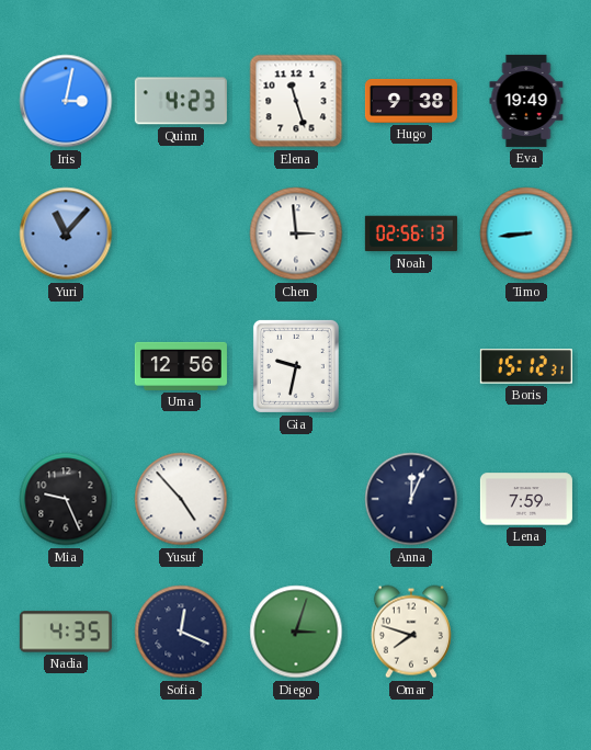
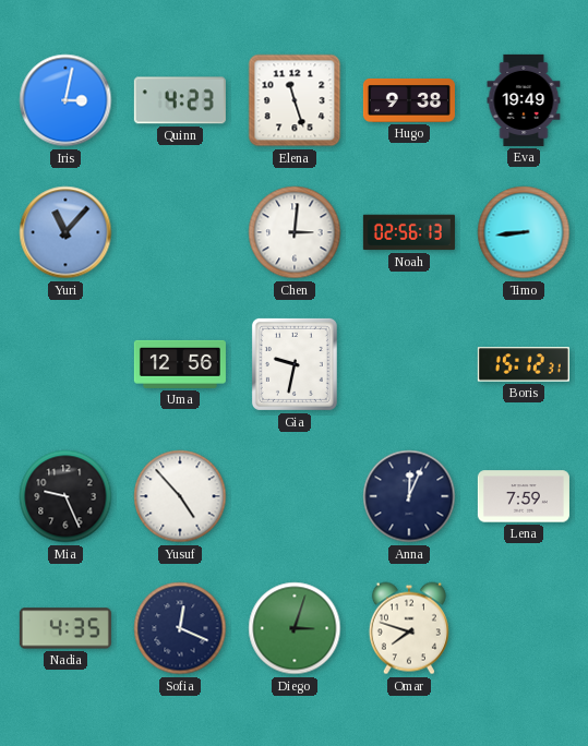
Chen: 2:59 -> 3:01 (295, 232)
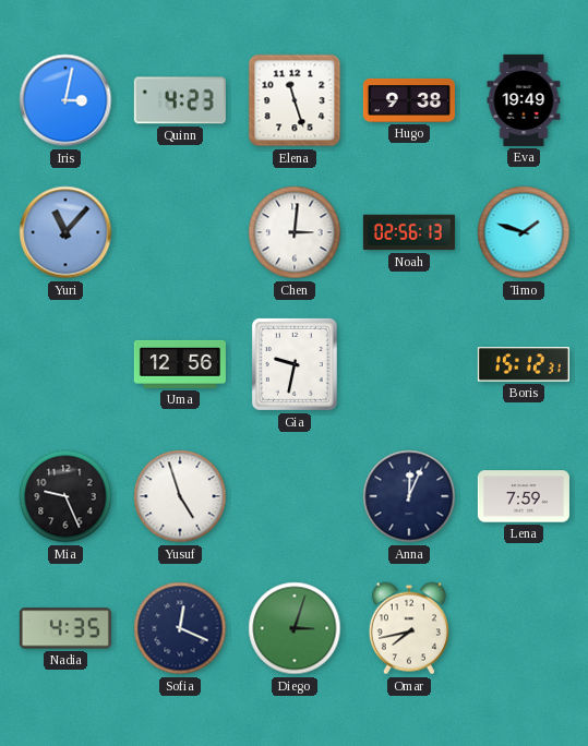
Timo: 8:44 -> 1:48 (524, 232)
Yusuf: 4:53 -> 4:57 (180, 496)
Omar: 7:48 -> 7:43 (409, 628)
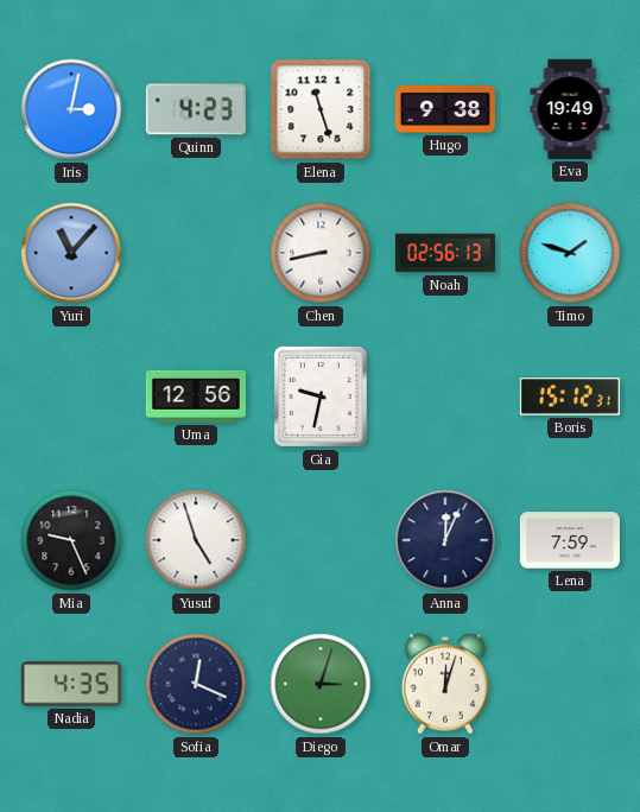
Chen: 3:01 -> 8:43 (321, 253)
Omar: 7:43 -> 12:03 (445, 684)
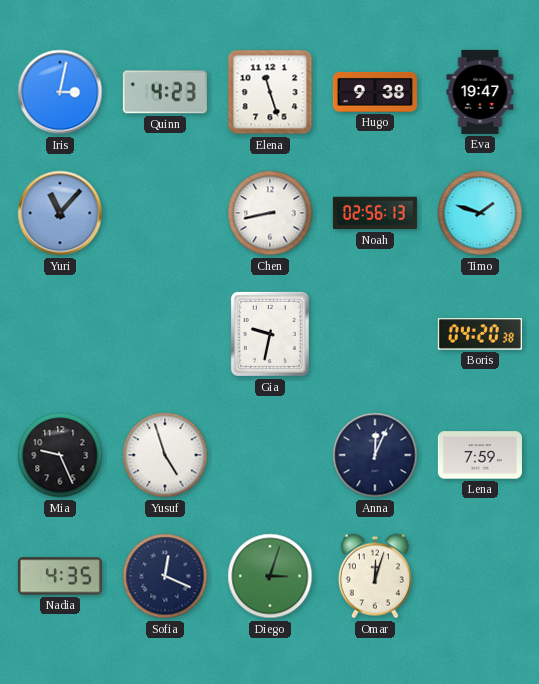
Eva: 19:49 -> 19:47 (480, 92)
Uma: 12:56 -> none (196, 397)
Boris: 15:12 -> 04:20 (480, 334)
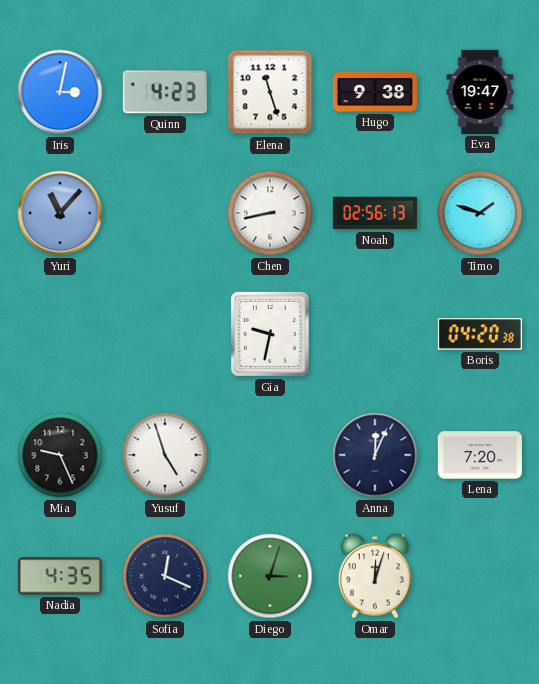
Lena: 7:59 -> 7:20 (480, 455)
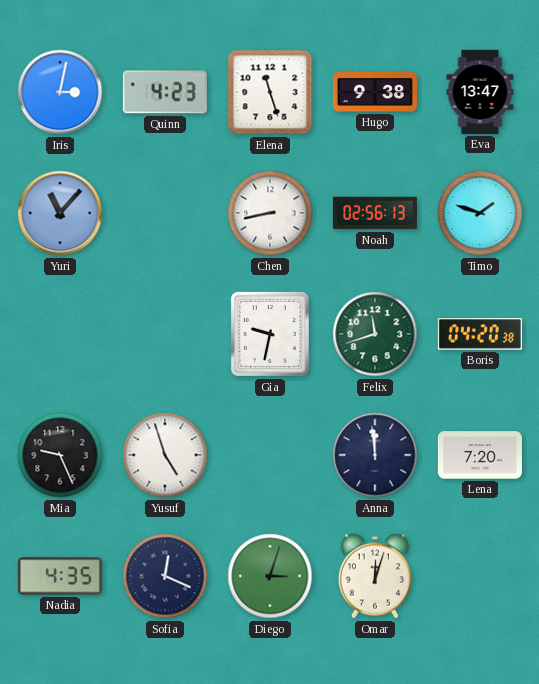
Eva: 19:47 -> 13:47 (480, 92)
Felix: none -> 11:42 (375, 334)
Anna: 12:04 -> 11:59 (375, 455)
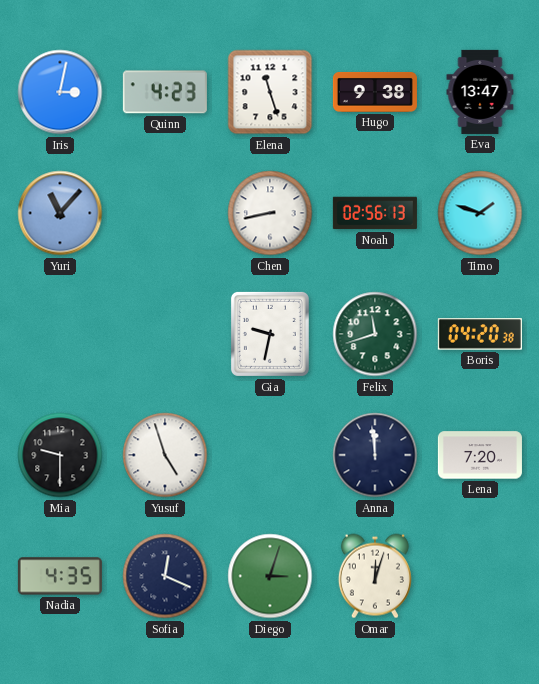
Mia: 9:26 -> 9:30 (60, 455)
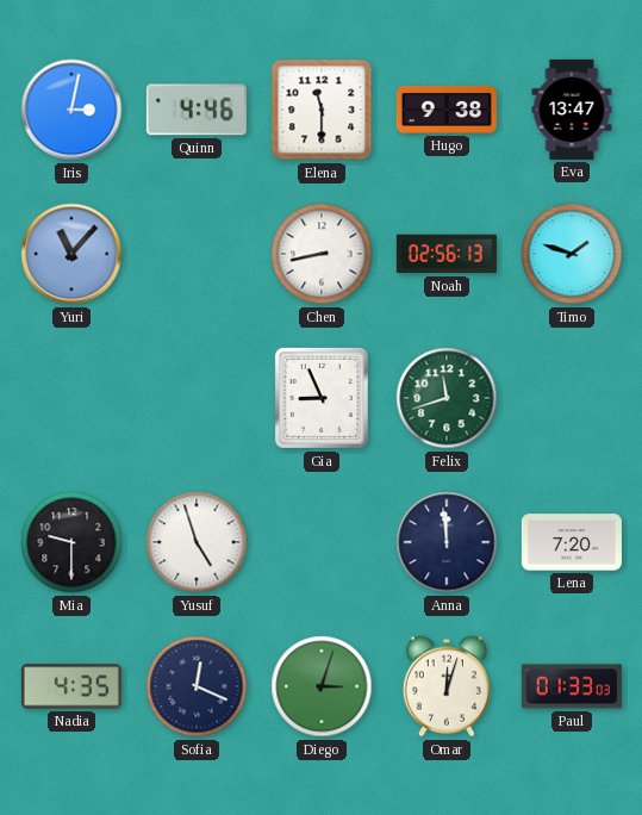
Quinn: 4:23 -> 4:46 (197, 110)
Elena: 11:27 -> 11:30 (322, 110)
Gia: 9:32 -> 8:56 (322, 398)
Boris: 04:20 -> none (480, 334)
Paul: none -> 01:33 (572, 686)
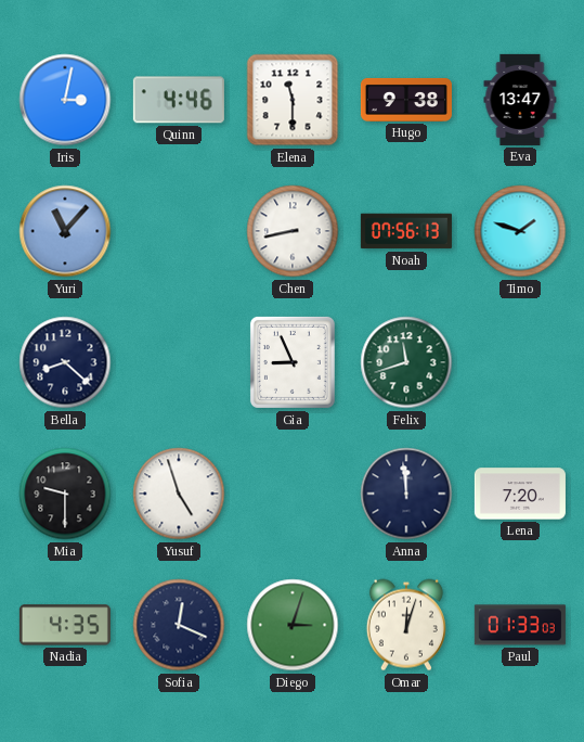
Noah: 02:56 -> 07:56 (406, 231)
Bella: none -> 8:22 (65, 362)
